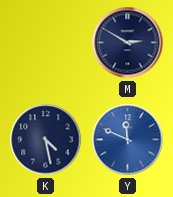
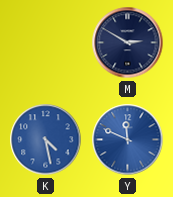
K dial: navy -> blue (46, 140)
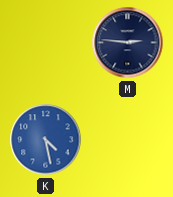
M: 2:50 -> 2:46 (128, 43)
Y: 11:49 -> none (128, 140)
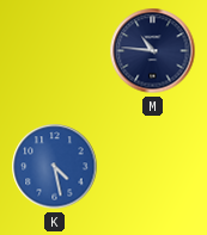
M: 2:46 -> 10:46 (153, 51)
